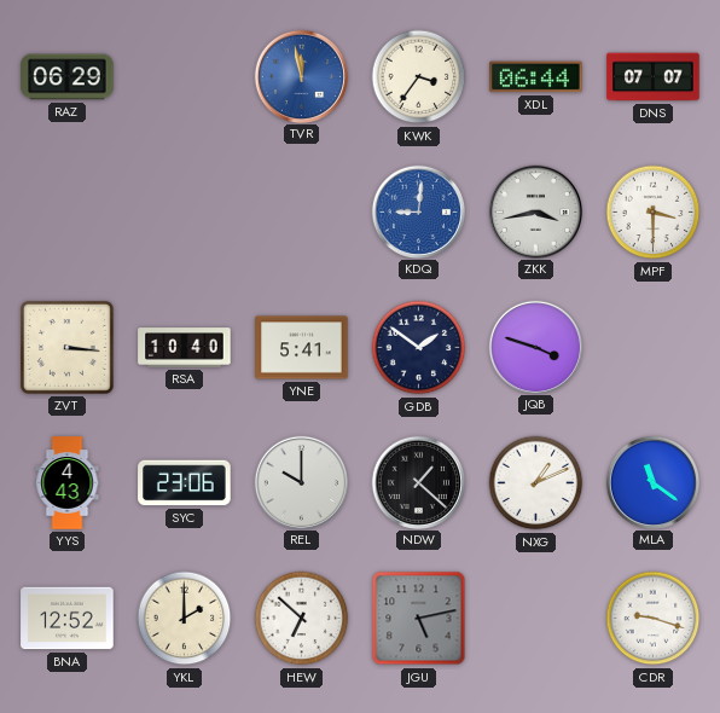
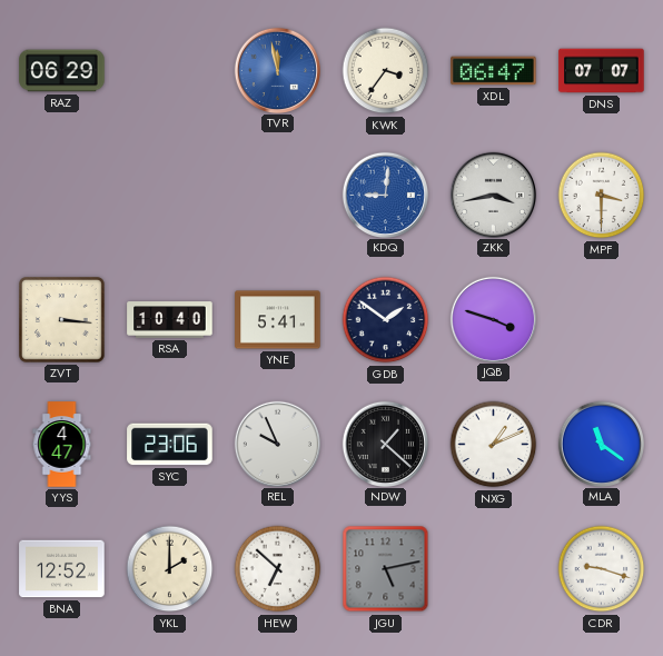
XDL: 06:44 -> 06:47 (494, 71)
YYS: 4:43 -> 4:47 (62, 445)
REL: 10:00 -> 9:56 (277, 444)
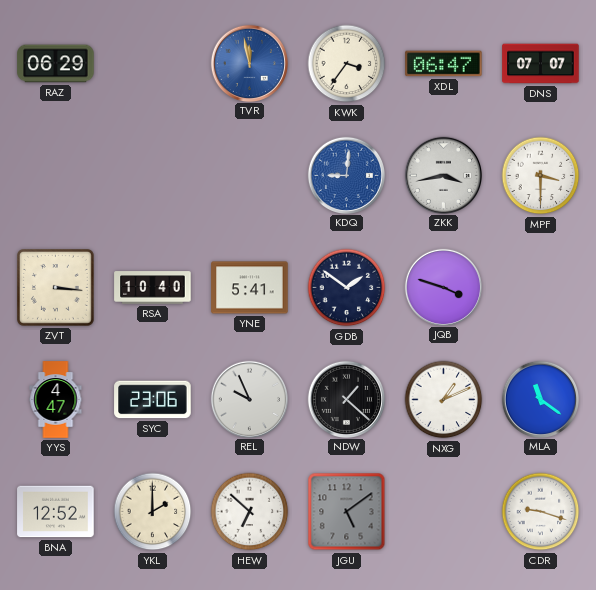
JGU: 5:13 -> 5:09 (347, 512)
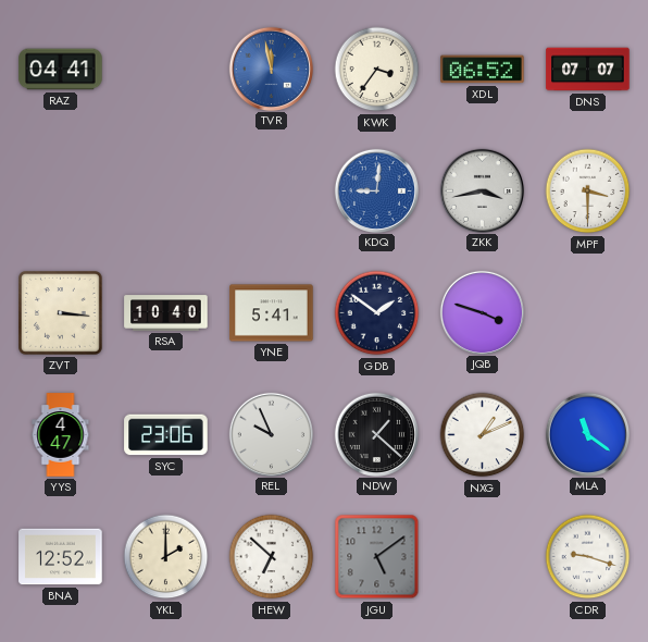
RAZ: 06:29 -> 04:41 (61, 70)
XDL: 06:47 -> 06:52 (483, 70)
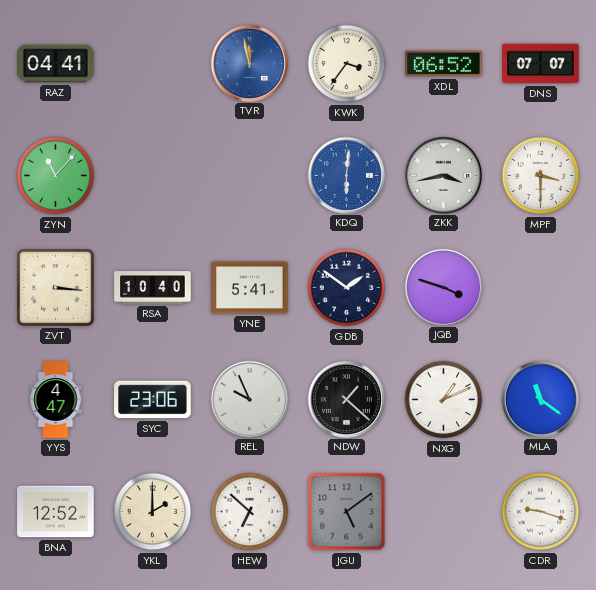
ZYN: none -> 11:07 (56, 176)
KDQ: 9:01 -> 6:01 (346, 175)
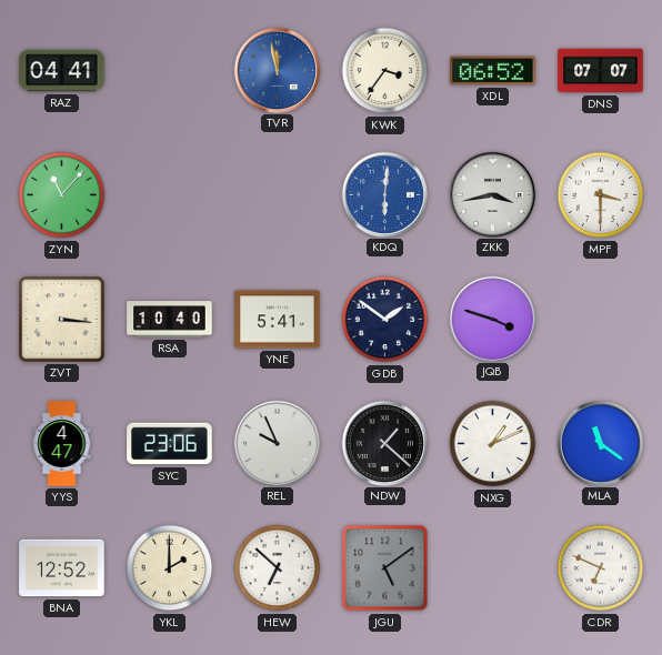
CDR: 9:18 -> 6:49 (601, 568)
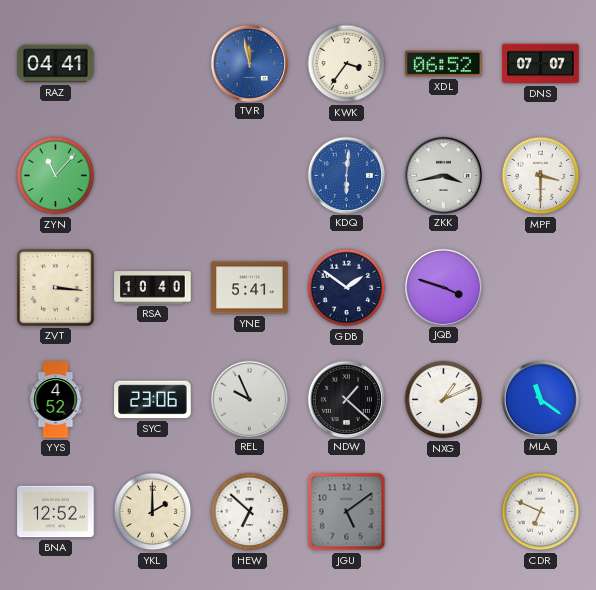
YYS: 4:47 -> 4:52 (56, 400)
